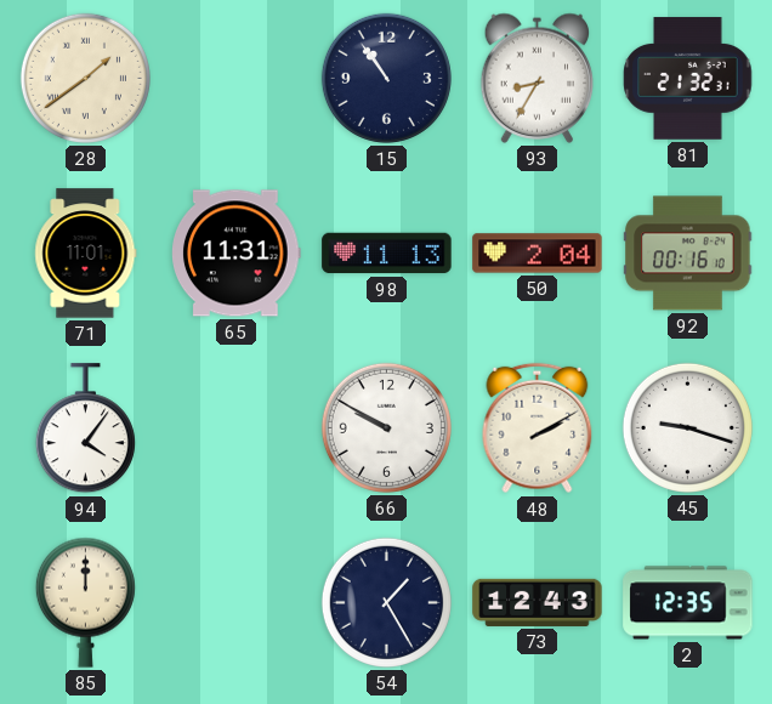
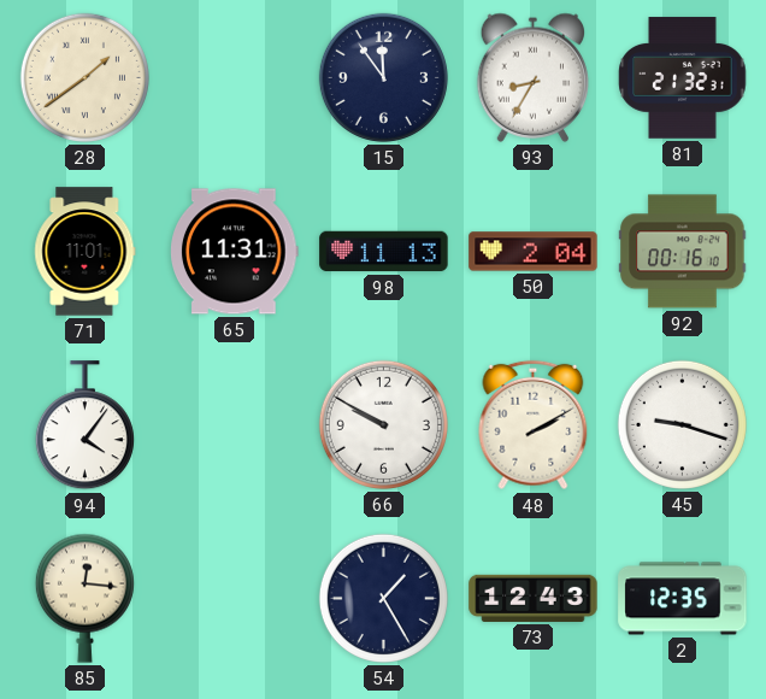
15: 10:54 -> 11:54 (383, 77)
85: 12:00 -> 12:16 (84, 598)
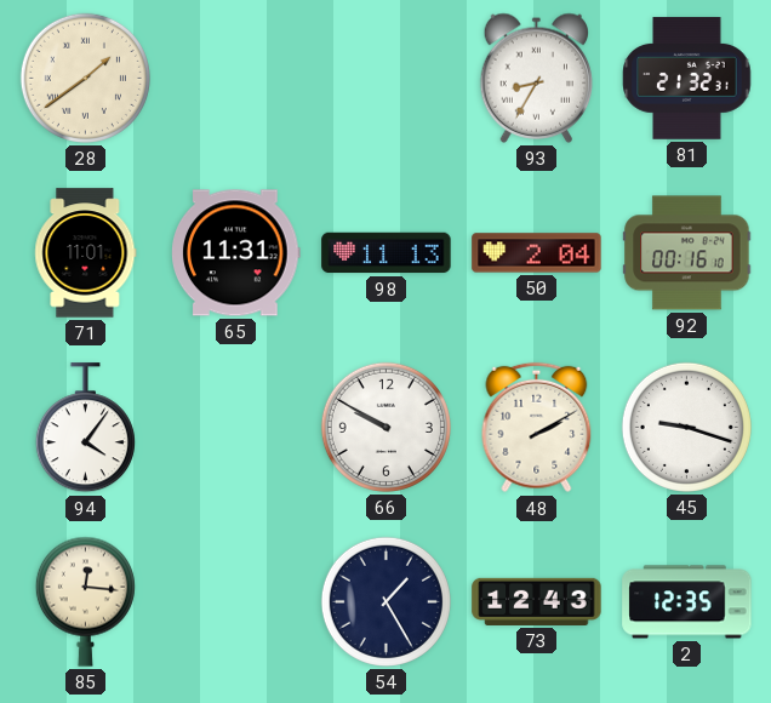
15: 11:54 -> none (383, 77)
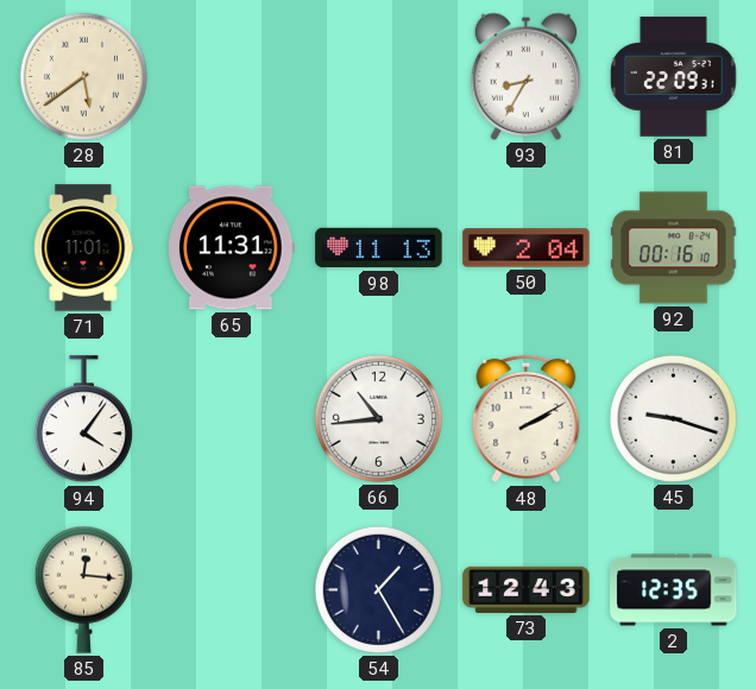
28: 1:39 -> 5:39 (83, 76)
81: 21:32 -> 22:09 (674, 77)
66: 9:50 -> 10:44 (378, 418)
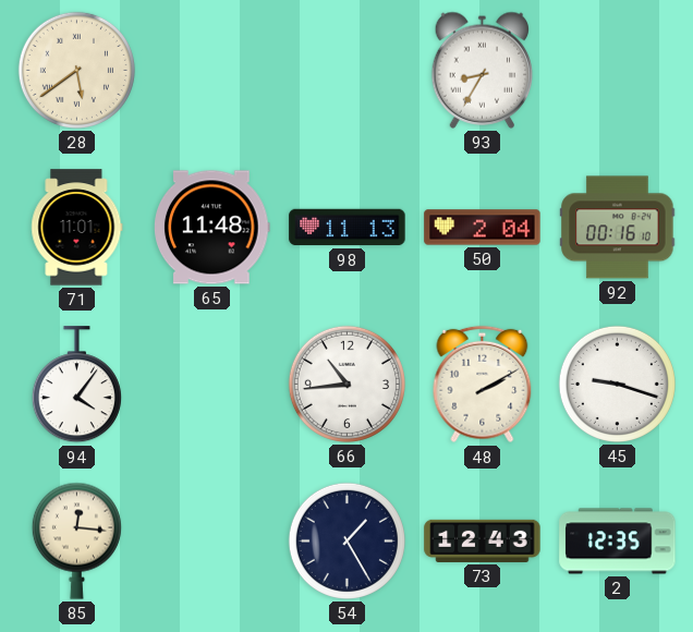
81: 22:09 -> none (674, 77)
65: 11:31 -> 11:48 (212, 228)
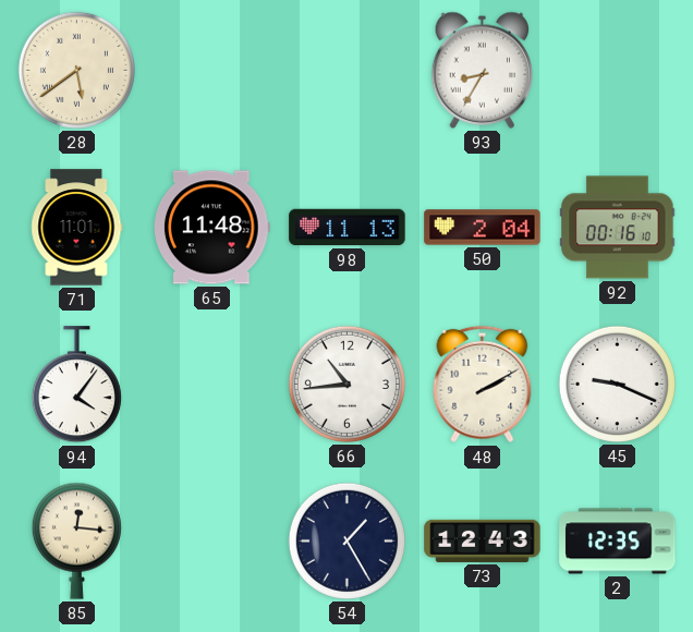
45: 9:18 -> 9:19 (617, 384)
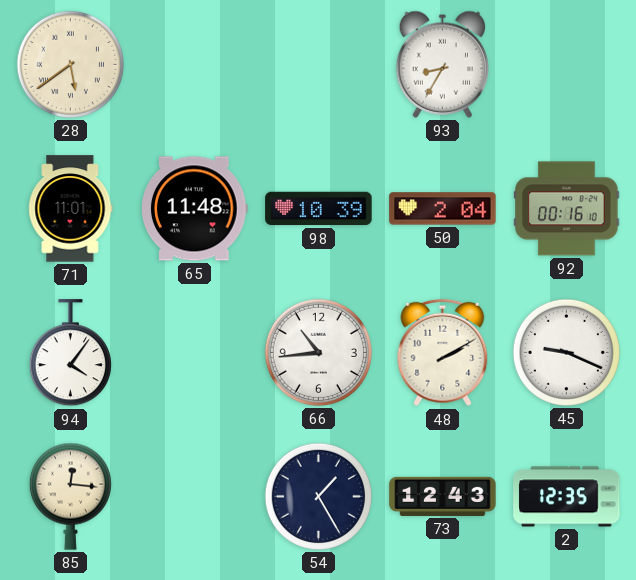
98: 11:13 -> 10:39 (319, 209)
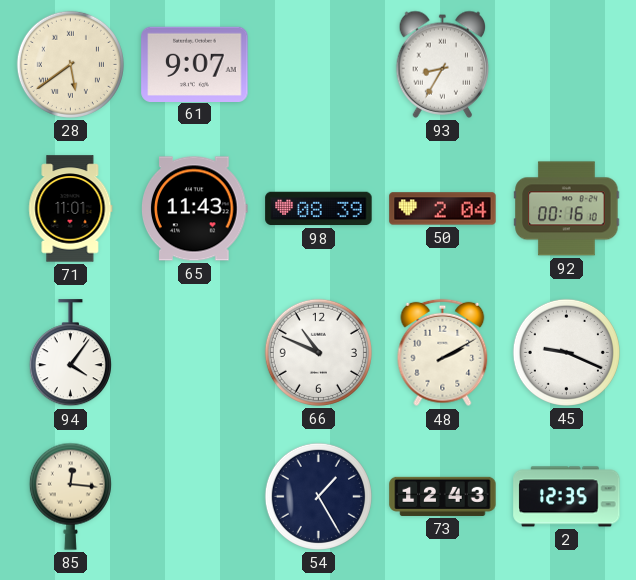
61: none -> 9:07 (195, 64)
65: 11:48 -> 11:43 (195, 209)
98: 10:39 -> 08:39 (319, 209)
66: 10:44 -> 10:49 (318, 352)
